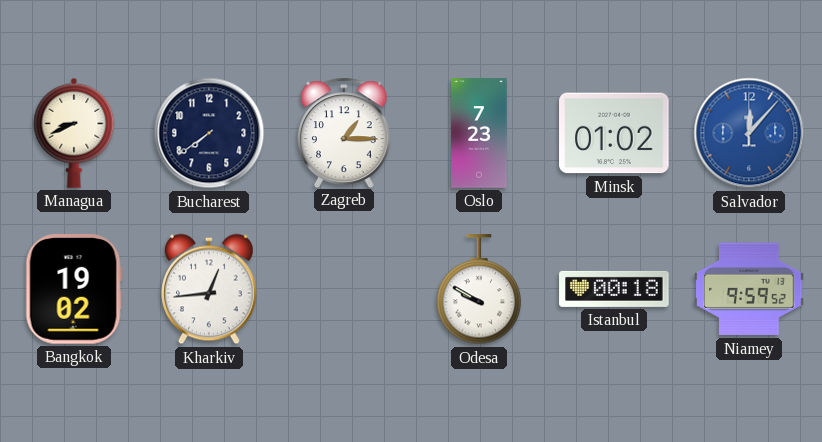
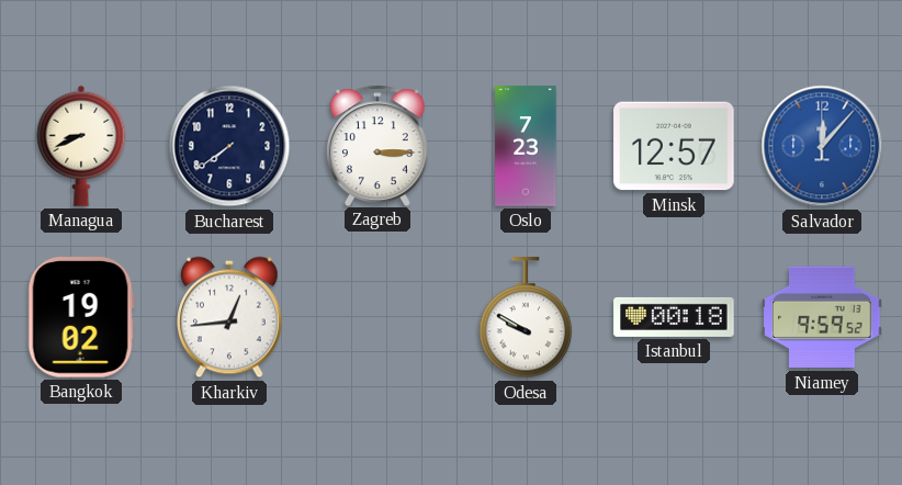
Zagreb: 1:15 -> 3:15 (377, 145)
Minsk: 01:02 -> 12:57 (674, 146)
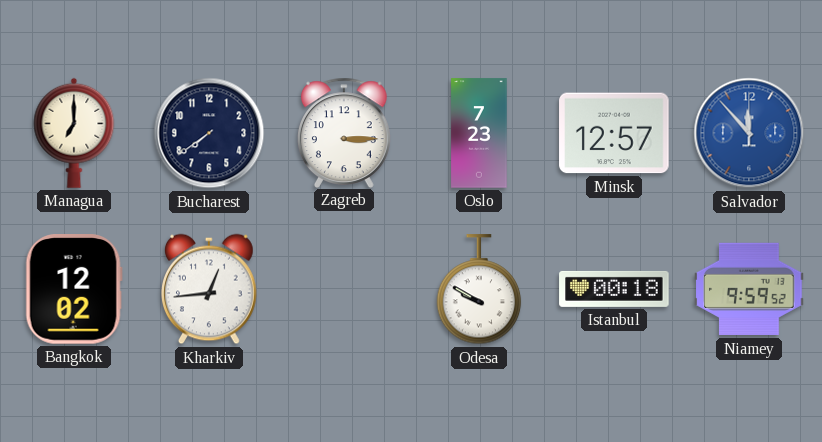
Managua: 8:41 -> 7:00 (74, 133)
Salvador: 12:07 -> 11:53 (749, 133)
Bangkok: 19:02 -> 12:02 (74, 289)
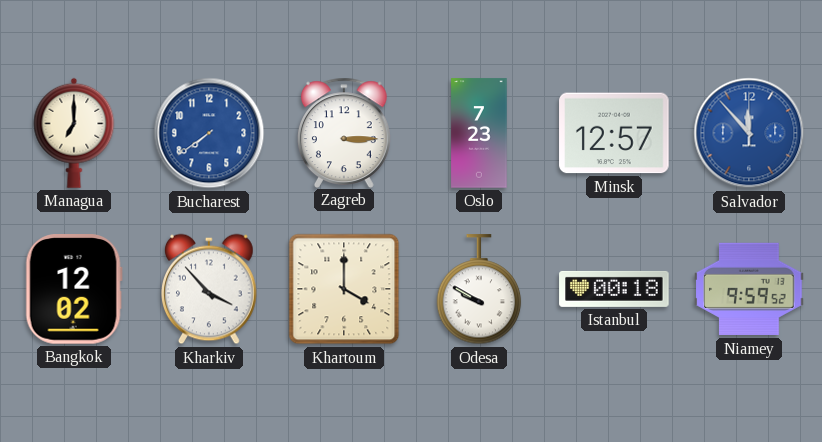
Bucharest dial: navy -> blue (209, 133)
Kharkiv: 12:44 -> 3:53 (210, 289)
Khartoum: none -> 4:00 (344, 289)
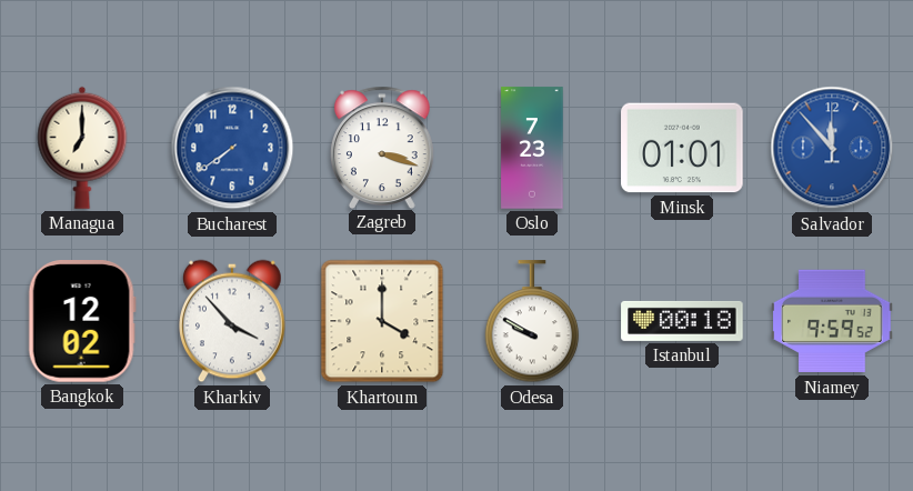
Zagreb: 3:15 -> 3:18 (382, 147)
Minsk: 12:57 -> 01:01 (682, 148)
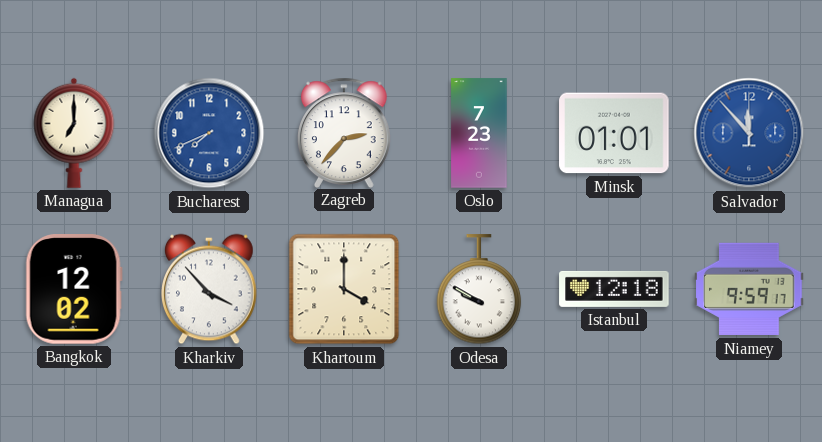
Bucharest: 7:39 -> 7:41 (209, 133)
Zagreb: 3:18 -> 2:37 (344, 132)
Istanbul: 00:18 -> 12:18 (614, 289)
Niamey: 9:59:52 -> 9:59:17 (749, 289)
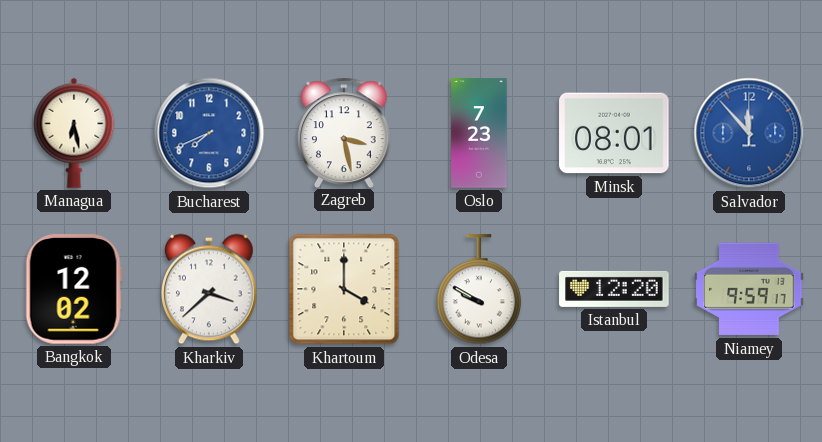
Managua: 7:00 -> 6:28 (74, 133)
Zagreb: 2:37 -> 3:28 (344, 132)
Minsk: 01:01 -> 08:01 (614, 133)
Kharkiv: 3:53 -> 3:38 (210, 289)
Istanbul: 12:18 -> 12:20 (614, 289)
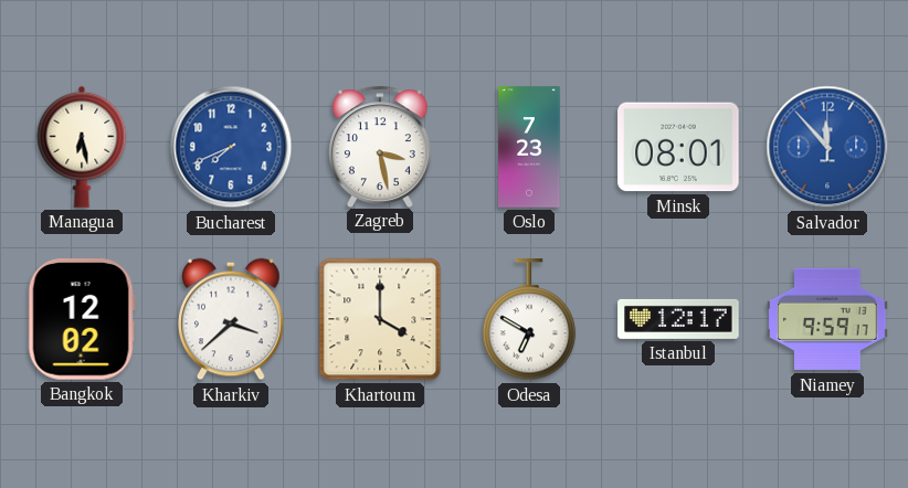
Odesa: 9:50 -> 6:50 (529, 320)
Istanbul: 12:20 -> 12:17 (678, 319)
